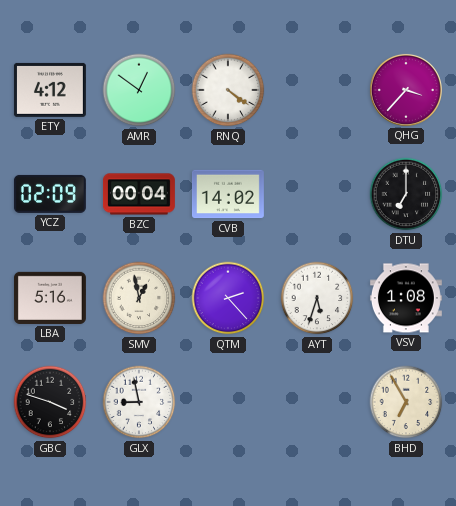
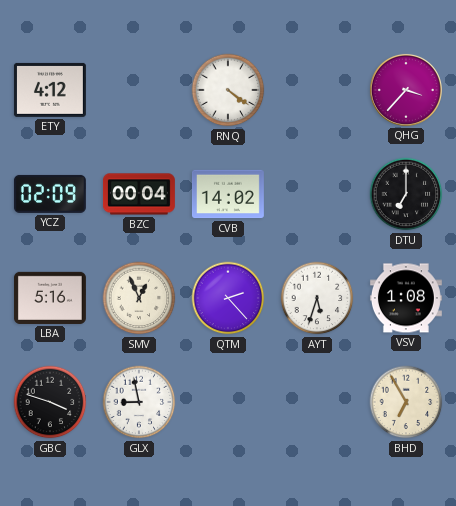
AMR: 12:51 -> none (139, 90)
SMV: 12:58 -> 12:56 (139, 298)
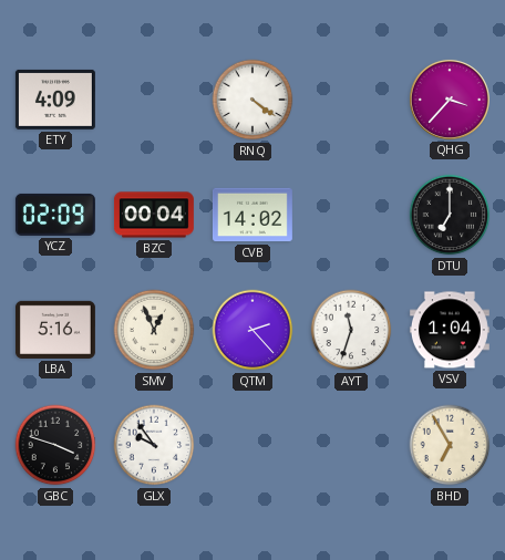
ETY: 4:12 -> 4:09 (55, 100)
AYT: 5:33 -> 11:33 (351, 330)
VSV: 1:08 -> 1:04 (450, 330)
GLX: 8:58 -> 9:54 (154, 445)
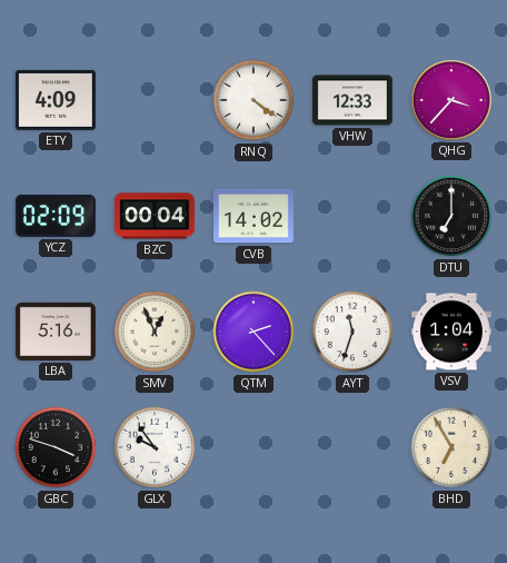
VHW: none -> 12:33 (352, 100)
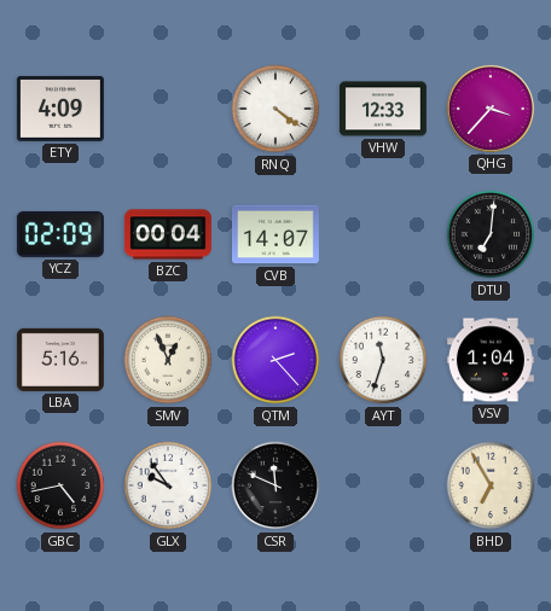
CVB: 14:02 -> 14:07 (275, 234)
DTU: 7:00 -> 7:01 (491, 234)
GBC: 3:48 -> 4:43 (60, 485)
CSR: none -> 11:49 (275, 485)
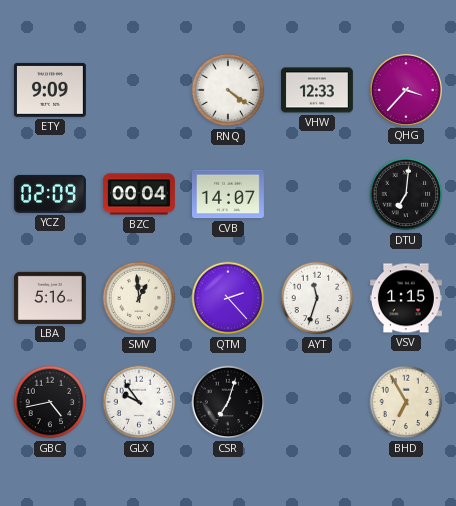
ETY: 4:09 -> 9:09 (50, 90)
SMV: 12:56 -> 12:59 (139, 298)
VSV: 1:04 -> 1:15 (406, 298)
CSR: 11:49 -> 7:03 (228, 402)
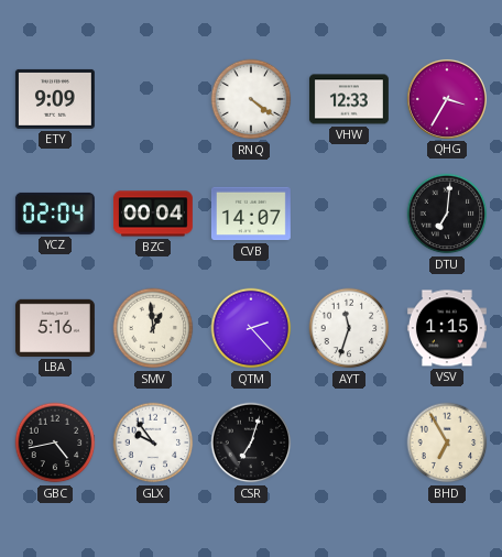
QHG: 3:37 -> 3:35 (447, 99)
YCZ: 02:09 -> 02:04 (55, 214)
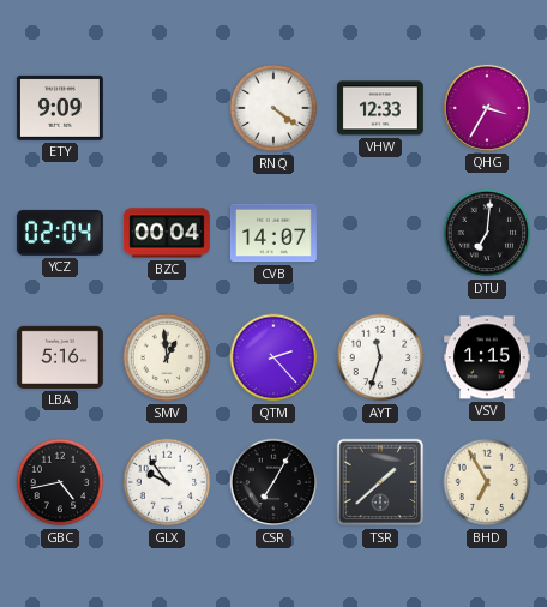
CSR: 7:03 -> 7:05 (273, 482)
TSR: none -> 1:38 (380, 482)
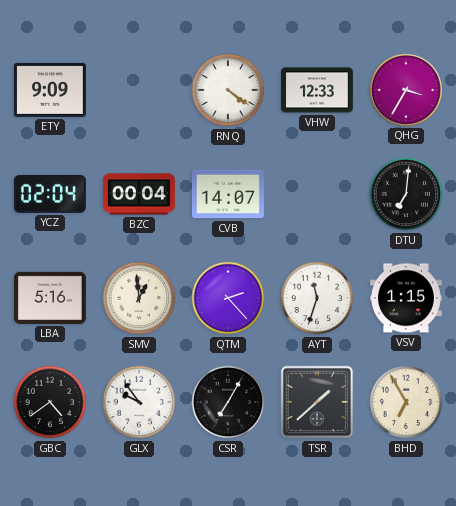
GBC: 4:43 -> 4:39 (50, 402)
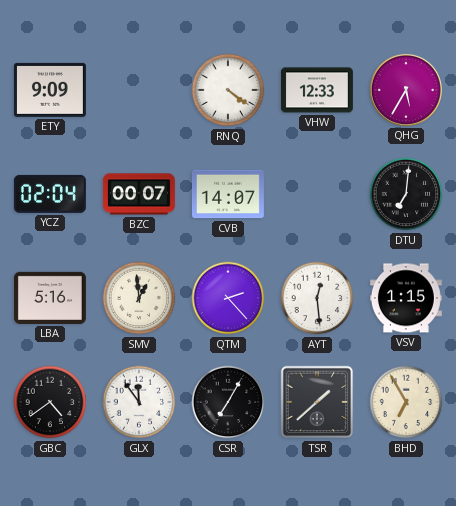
QHG: 3:35 -> 5:35 (406, 90)
BZC: 00:04 -> 00:07 (139, 194)
AYT: 11:33 -> 12:29 (317, 298)
GLX: 9:54 -> 11:54 (139, 402)
